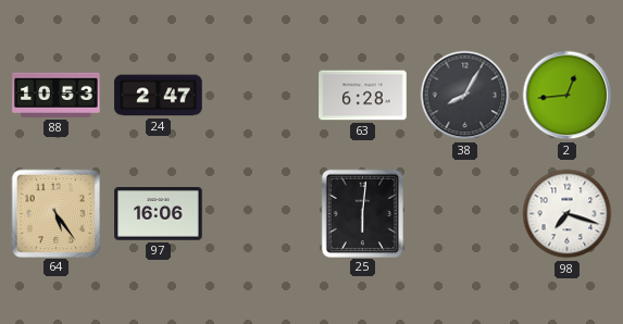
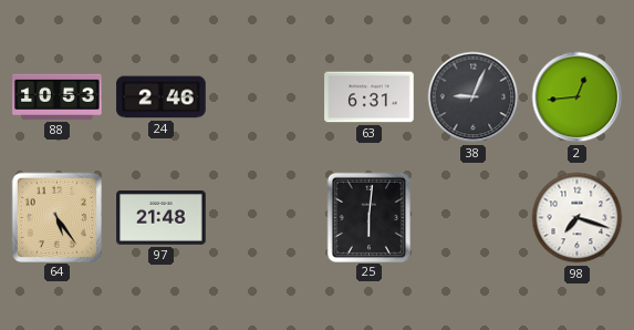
24: 2:47 -> 2:46 (162, 97)
63: 6:28 -> 6:31 (370, 97)
38: 8:05 -> 9:04 (474, 97)
97: 16:06 -> 21:48 (162, 218)
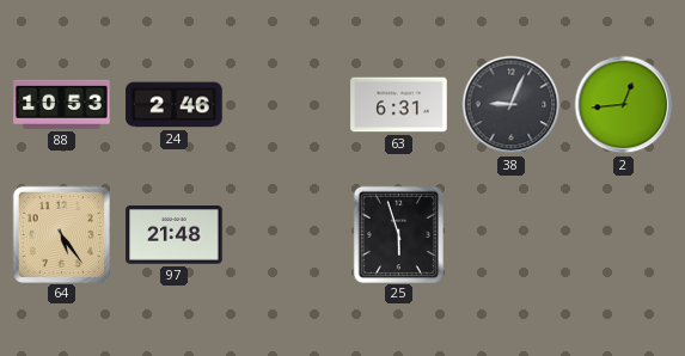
25: 6:01 -> 5:57 (398, 234)
98: 7:18 -> none (578, 218)
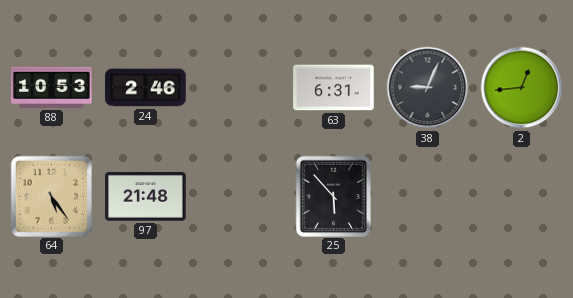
25: 5:57 -> 5:53 (333, 196)
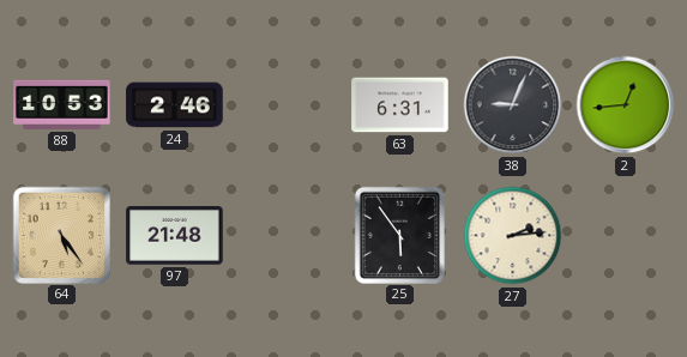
25: 5:53 -> 5:54 (399, 235)
27: none -> 2:14 (513, 236)
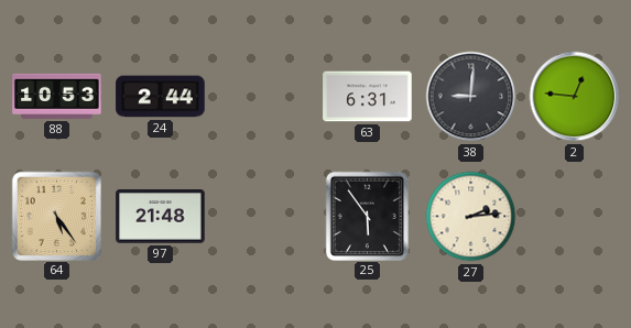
24: 2:46 -> 2:44 (161, 97)
38: 9:04 -> 9:01 (471, 97)
2: 12:44 -> 12:46 (575, 97)
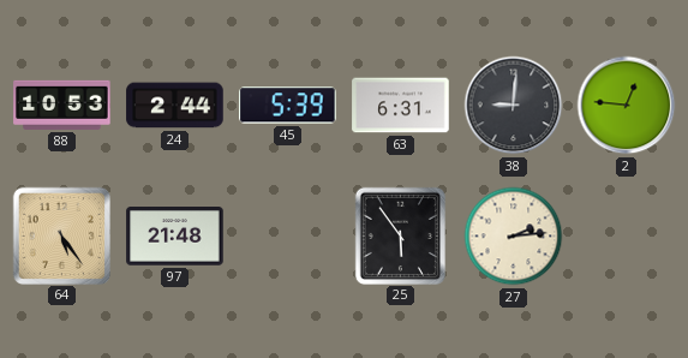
45: none -> 5:39 (288, 106)
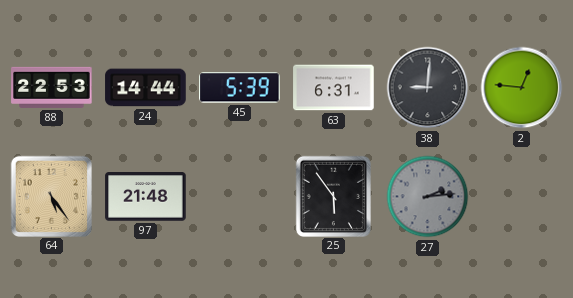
88: 10:53 -> 22:53 (52, 87)
24: 2:44 -> 14:44 (146, 88)
27 dial: cream -> grey (428, 197)
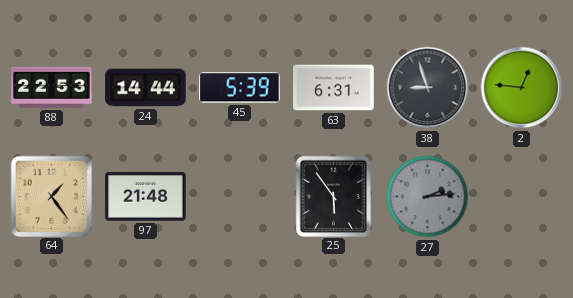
38: 9:01 -> 8:57 (428, 88)
64: 5:24 -> 1:24 (51, 196)
